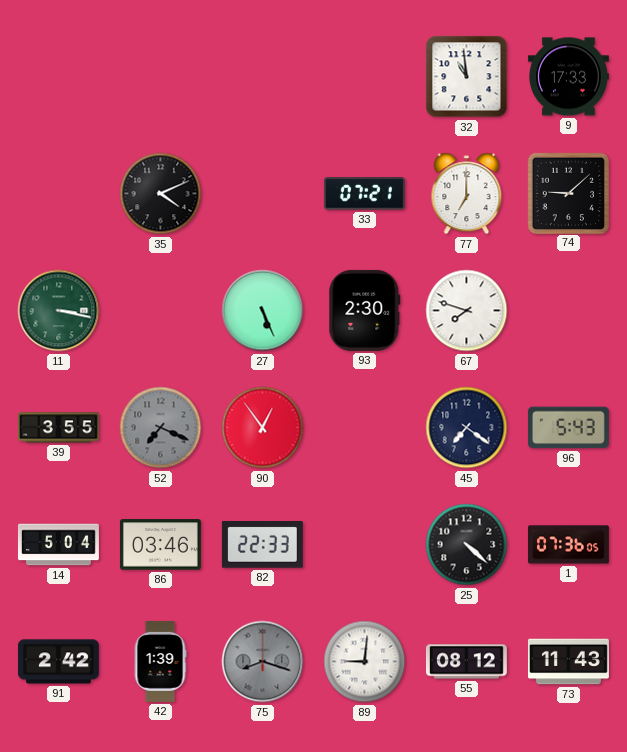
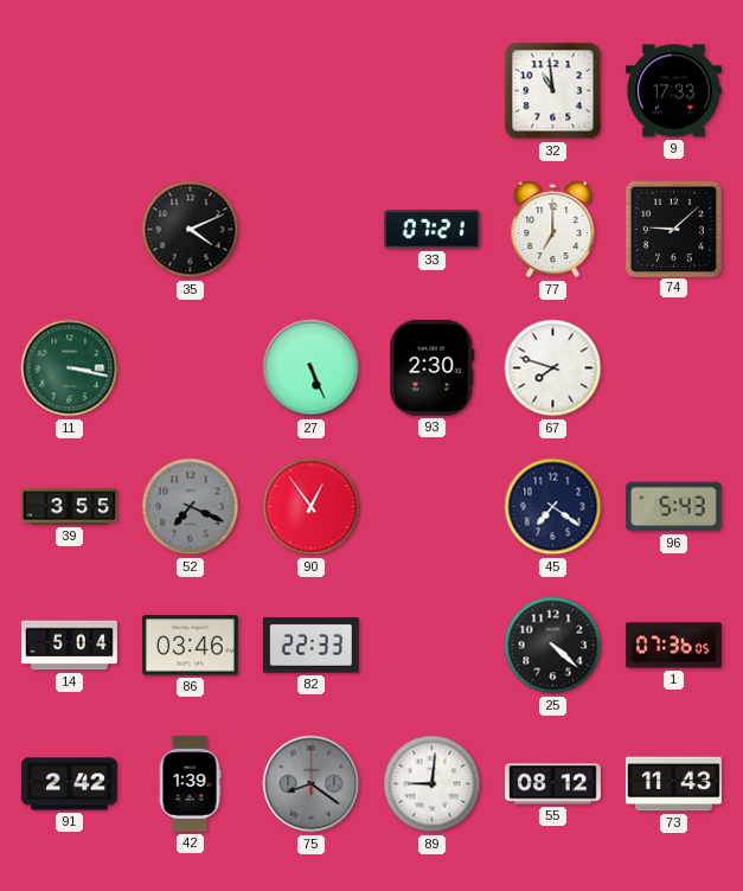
75: 8:18 -> 8:21 (312, 784)
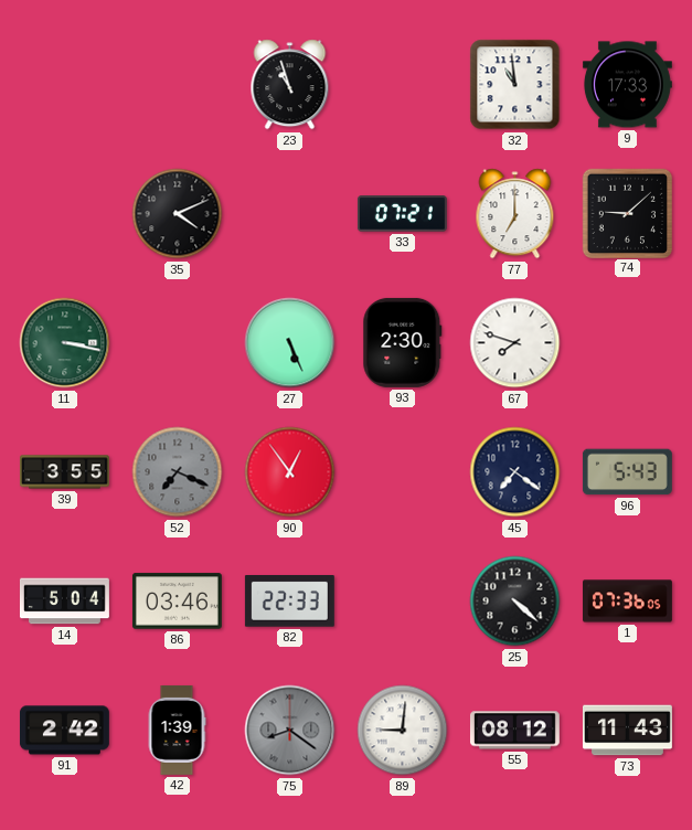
23: none -> 10:57 (290, 85)
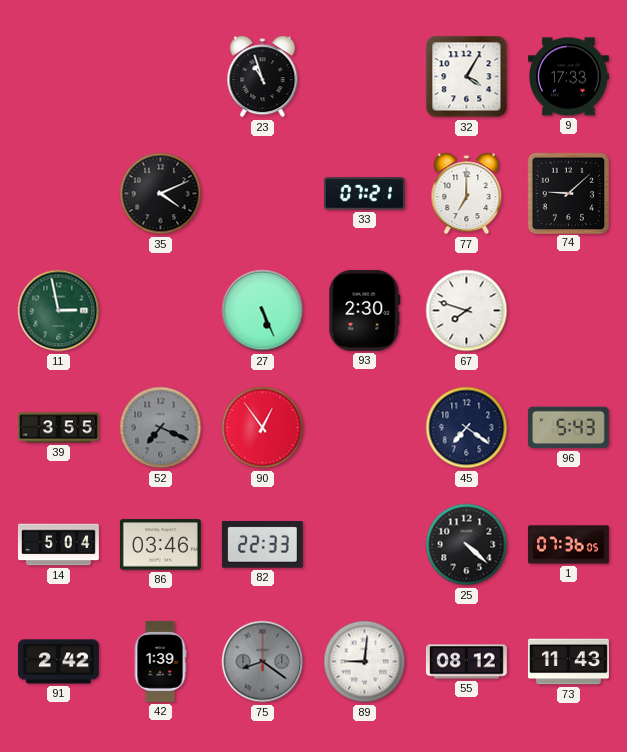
32: 10:59 -> 4:05 (467, 77)
11: 3:17 -> 2:58 (59, 311)
